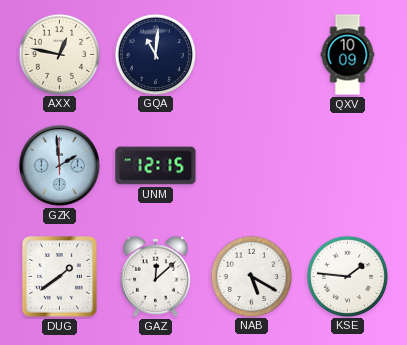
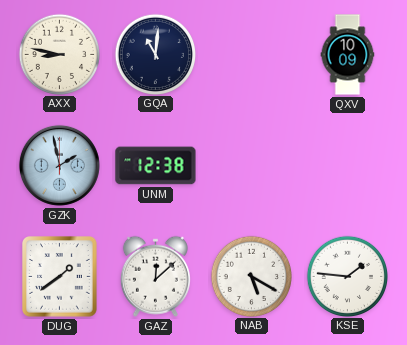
AXX: 12:47 -> 8:47 (59, 54)
GZK: 1:59 -> 1:58 (59, 165)
UNM: 12:15 -> 12:38 (156, 166)
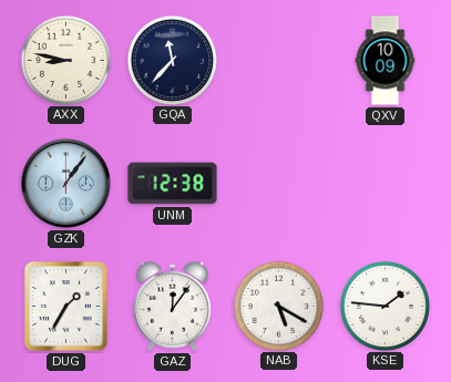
GQA: 11:01 -> 11:37 (172, 60)
GZK: 1:58 -> 1:06 (65, 183)
DUG: 1:39 -> 1:35 (66, 307)
GAZ: 12:08 -> 12:06 (172, 306)
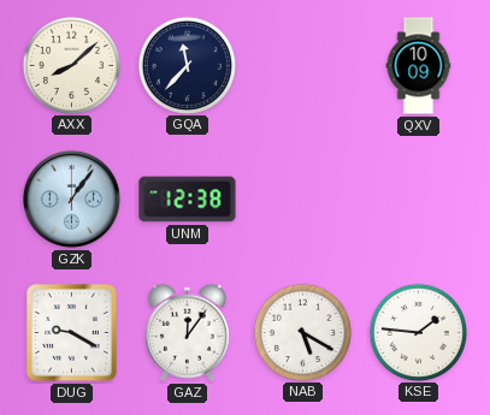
AXX: 8:47 -> 8:08 (71, 65)
DUG: 1:35 -> 9:20 (72, 333)
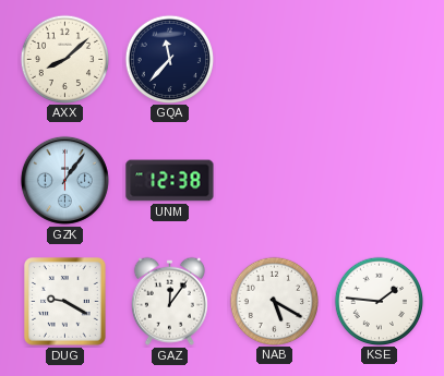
QXV: 10:09 -> none (419, 66)
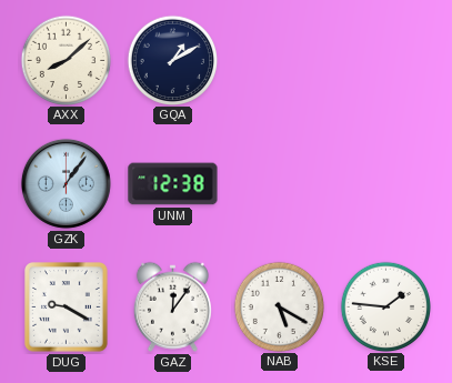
GQA: 11:37 -> 1:10 (172, 60)
